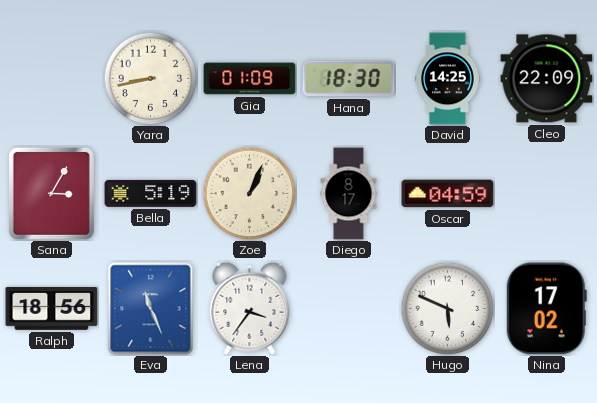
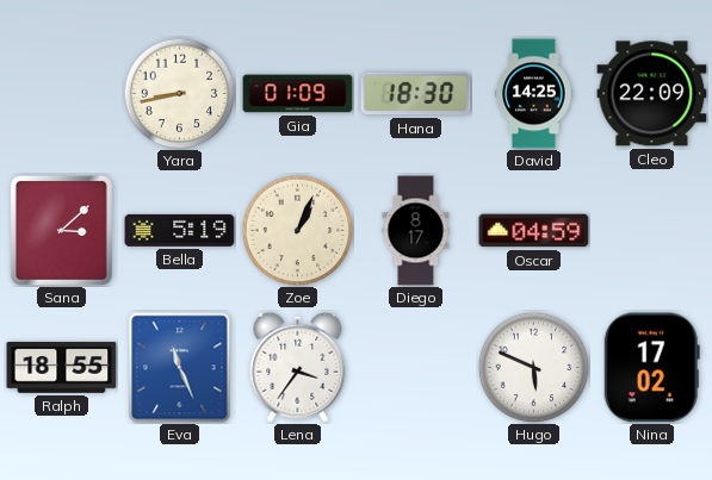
Sana: 3:05 -> 3:08 (61, 230)
Ralph: 18:56 -> 18:55 (62, 368)
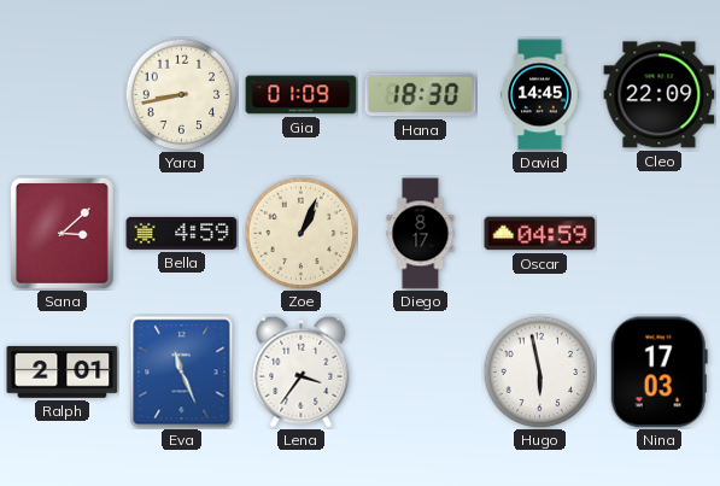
David: 14:25 -> 14:45 (540, 95)
Bella: 5:19 -> 4:59 (182, 233)
Ralph: 18:55 -> 2:01 (63, 373)
Hugo: 5:49 -> 5:58 (539, 371)
Nina: 17:02 -> 17:03 (658, 373)
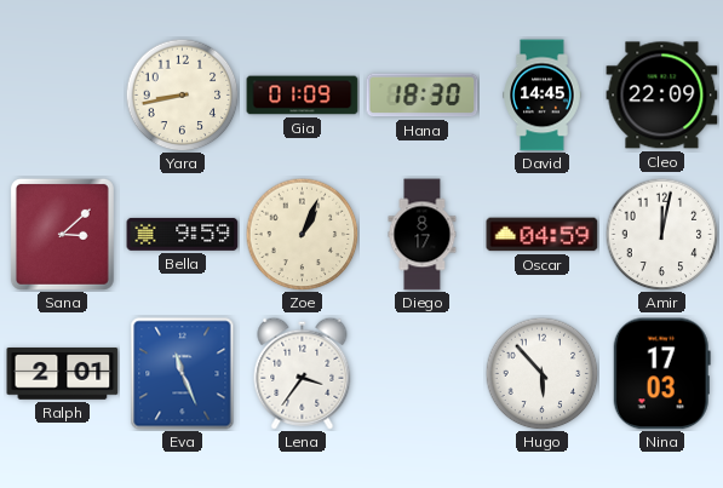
Bella: 4:59 -> 9:59 (183, 234)
Amir: none -> 12:02 (661, 234)
Hugo: 5:58 -> 5:53 (541, 373)
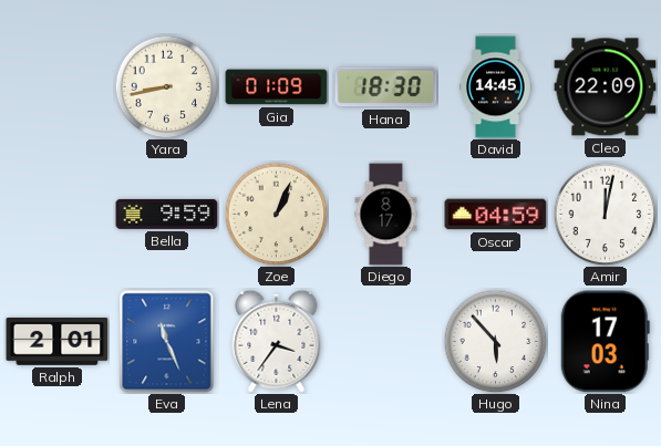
Sana: 3:08 -> none (62, 234)
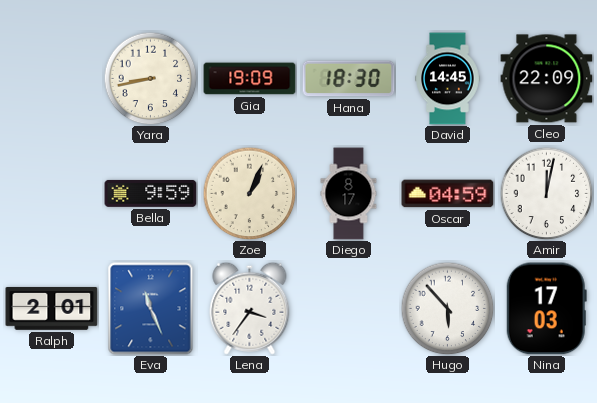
Gia: 01:09 -> 19:09 (250, 79)
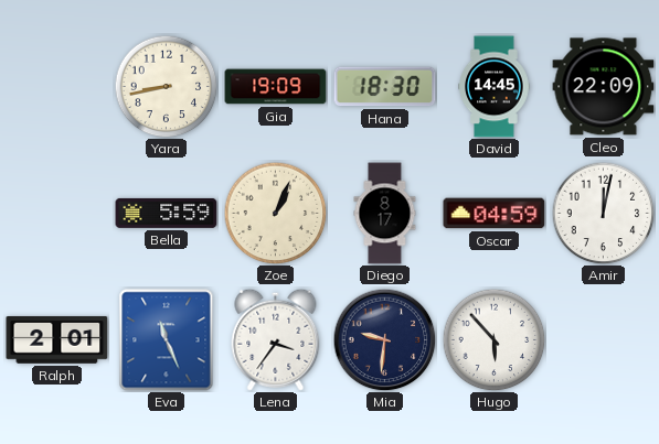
Bella: 9:59 -> 5:59 (167, 213)
Mia: none -> 9:31 (384, 339)
Nina: 17:03 -> none (546, 309)
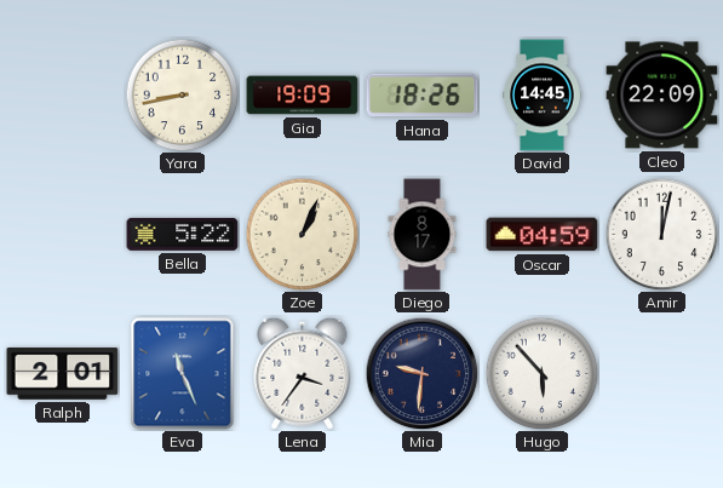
Hana: 18:30 -> 18:26 (423, 96)
Bella: 5:59 -> 5:22 (183, 234)
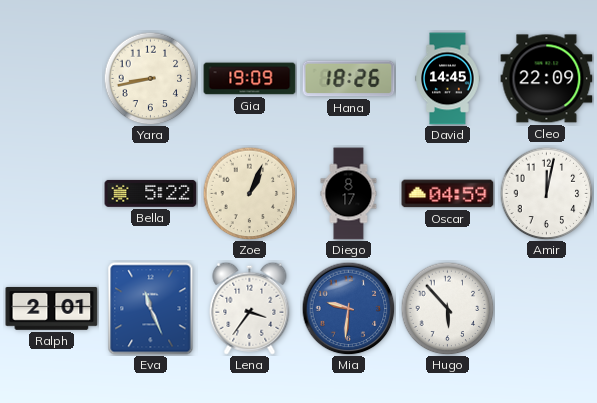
Mia dial: navy -> blue (348, 308)
